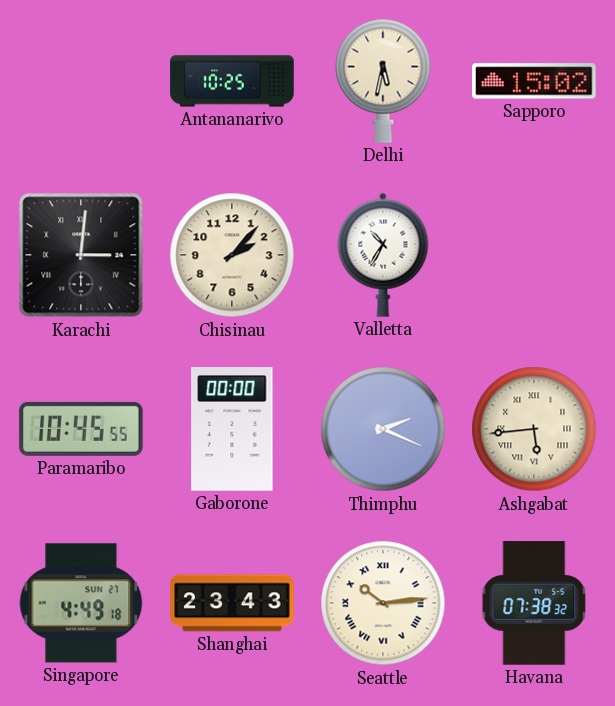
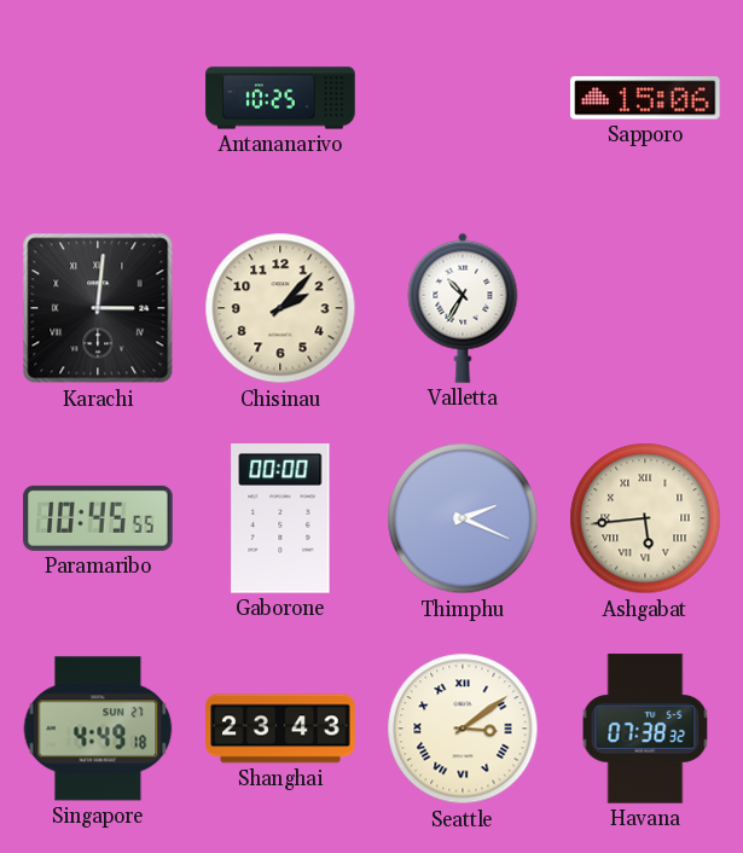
Delhi: 5:32 -> none (383, 81)
Sapporo: 15:02 -> 15:06 (645, 98)
Seattle: 10:14 -> 3:09 (463, 729)
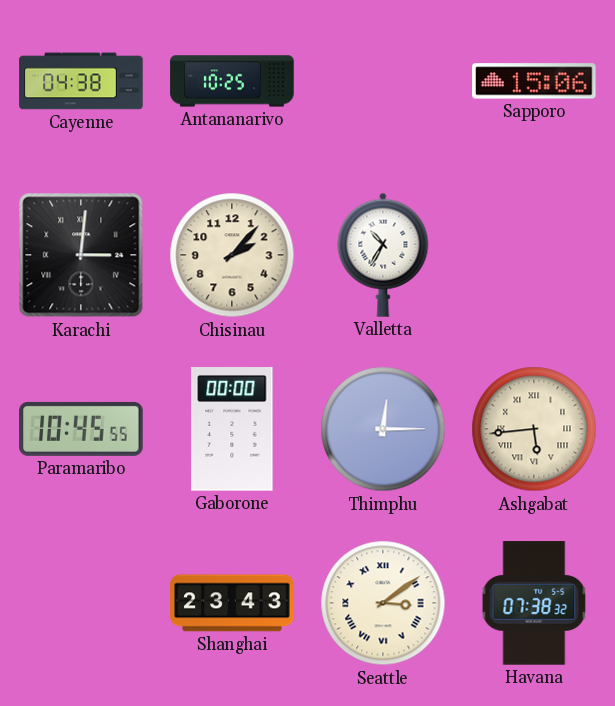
Cayenne: none -> 04:38 (81, 81)
Thimphu: 2:19 -> 12:15 (383, 429)
Singapore: 4:49 -> none (98, 729)
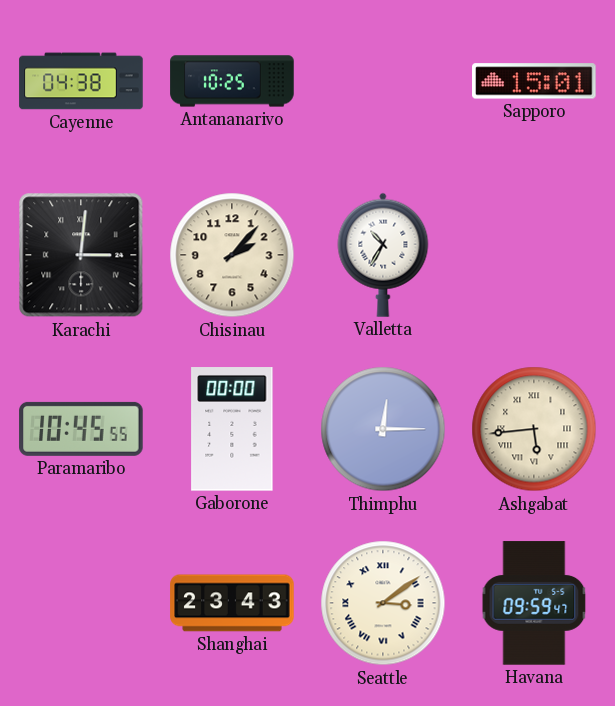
Sapporo: 15:06 -> 15:01 (534, 81)
Havana: 07:38 -> 09:59 (534, 603)
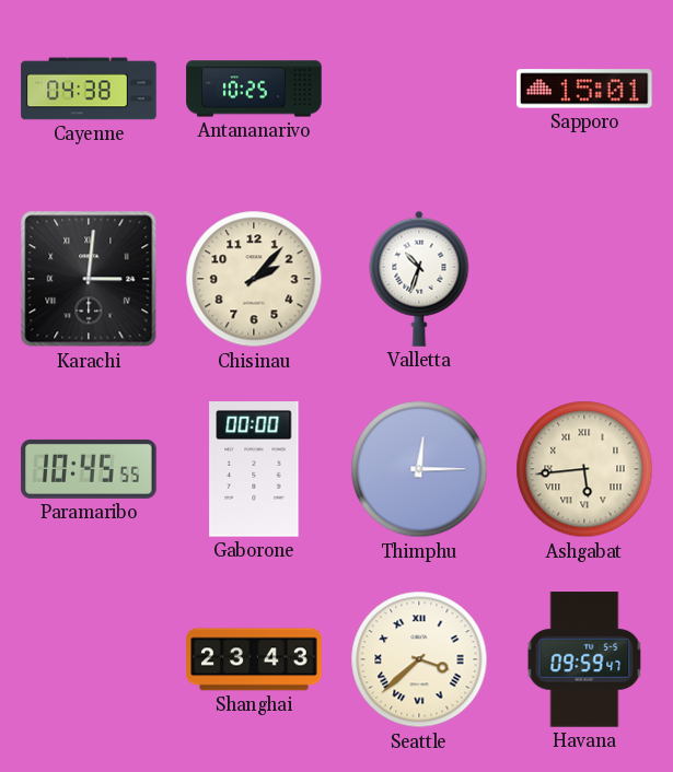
Valletta: 10:35 -> 10:33 (419, 279)
Seattle: 3:09 -> 3:38 (419, 659)
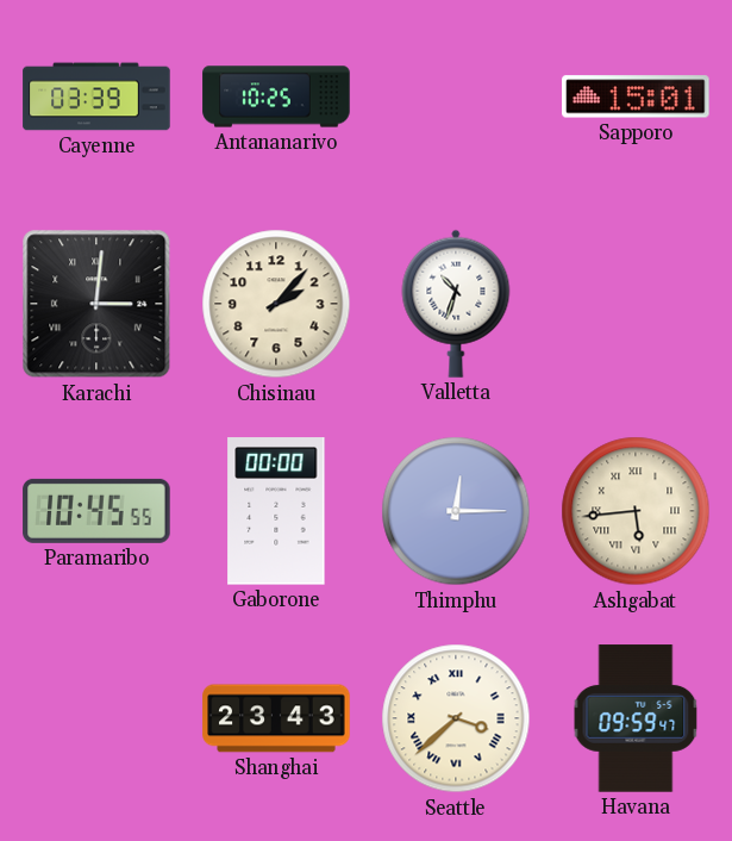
Cayenne: 04:38 -> 03:39 (96, 96)
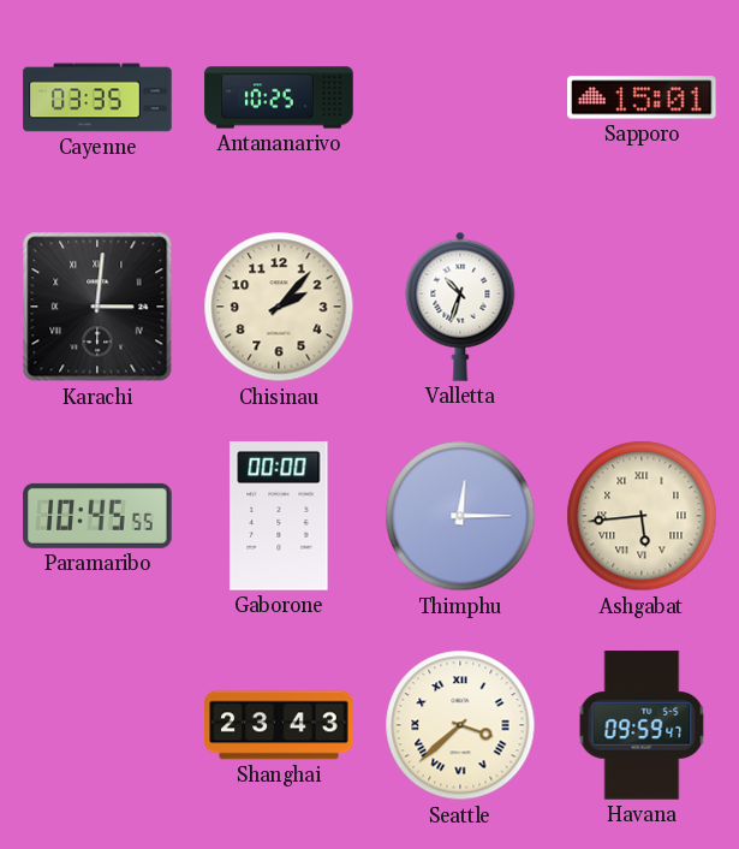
Cayenne: 03:39 -> 03:35 (97, 97)
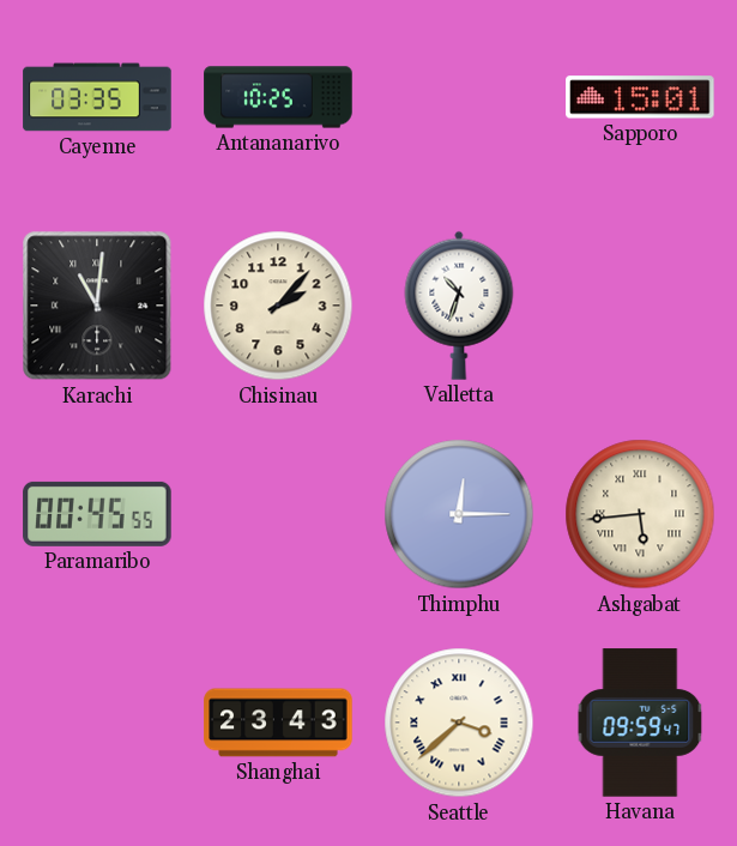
Karachi: 3:01 -> 11:01 (97, 306)
Paramaribo: 10:45 -> 00:45 (97, 514)
Gaborone: 00:00 -> none (279, 516)
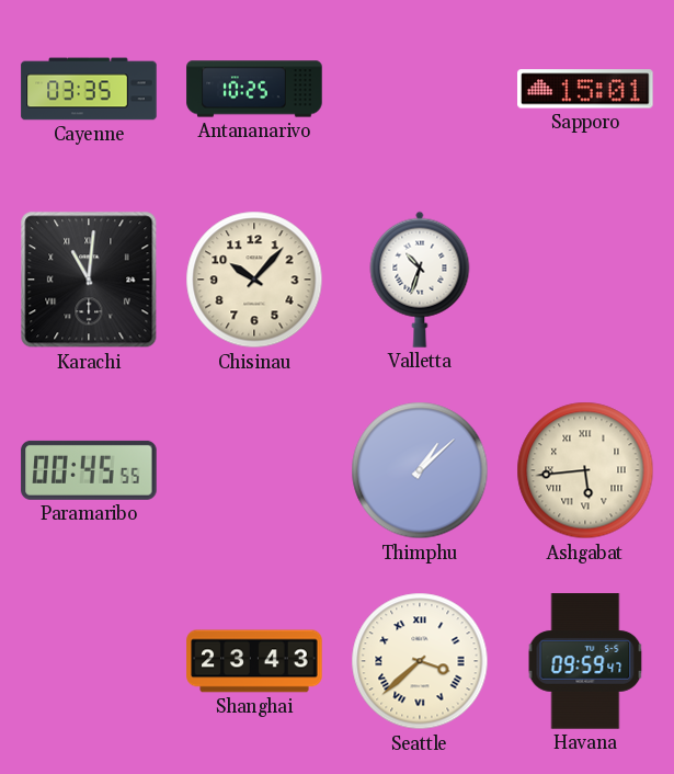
Chisinau: 2:07 -> 10:07 (254, 280)
Thimphu: 12:15 -> 1:08 (420, 470)
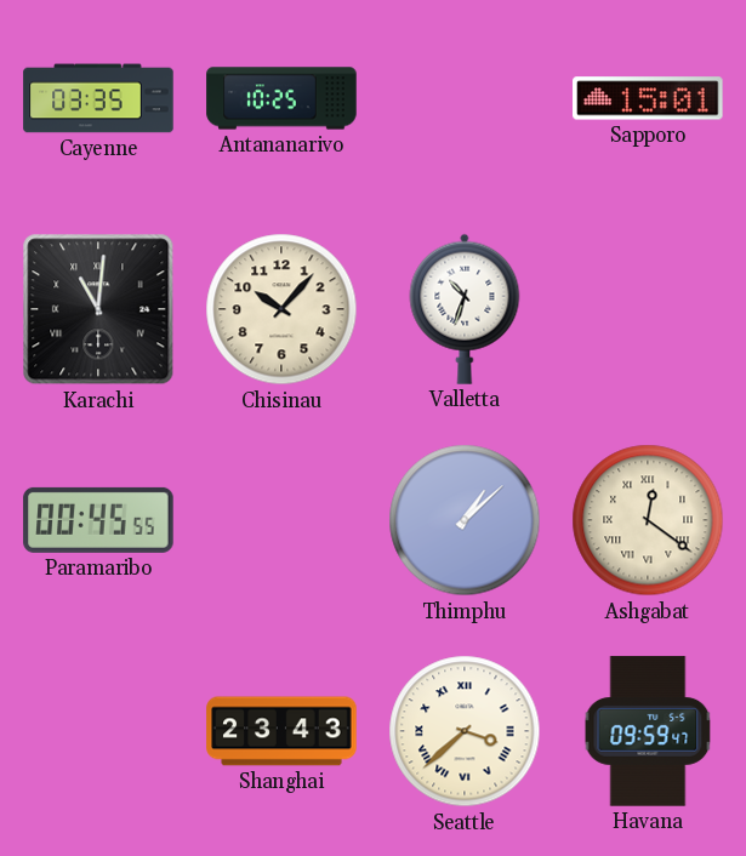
Ashgabat: 5:44 -> 12:21 (648, 520)
